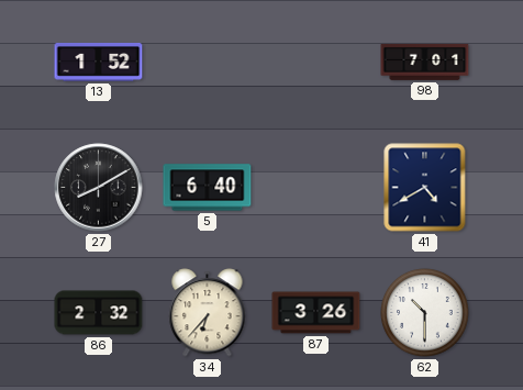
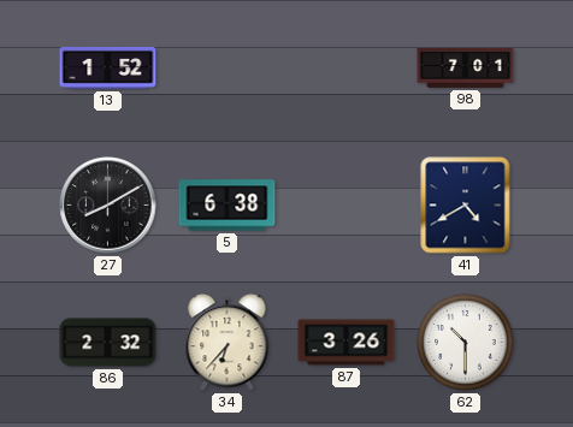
5: 6:40 -> 6:38 (228, 206)
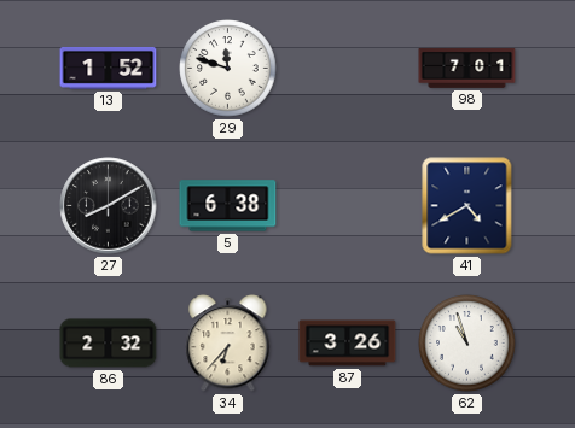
29: none -> 11:48 (228, 69)
62: 10:30 -> 10:57 (467, 344)
